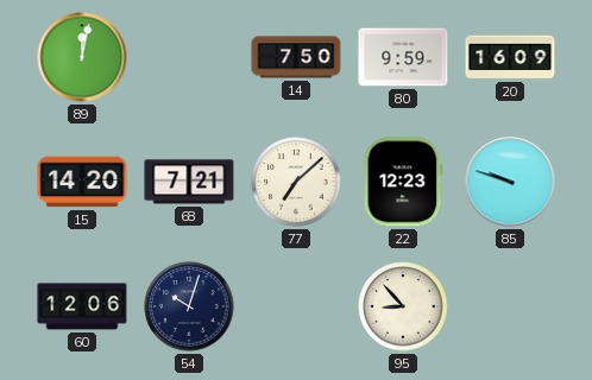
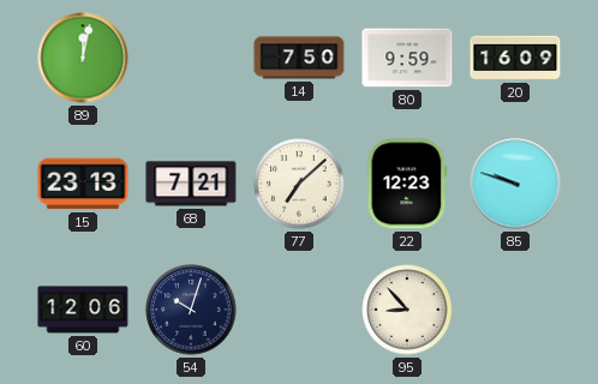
15: 14:20 -> 23:13 (83, 184)
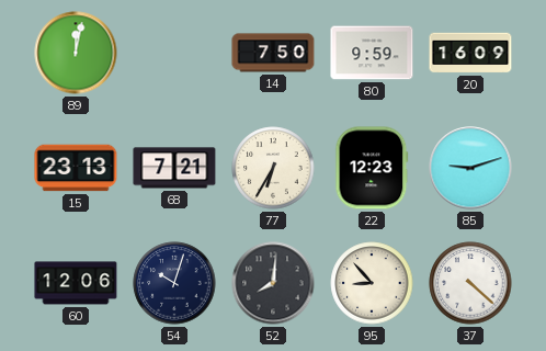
77: 7:08 -> 6:35 (273, 168)
85: 9:48 -> 9:12 (470, 168)
52: none -> 8:01 (273, 283)
37: none -> 4:22 (470, 283)
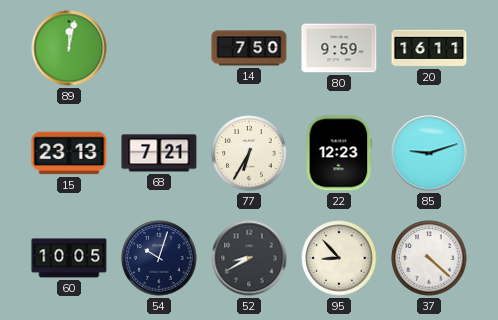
20: 16:09 -> 16:11 (429, 48)
60: 12:06 -> 10:05 (69, 258)
52: 8:01 -> 8:40 (249, 258)
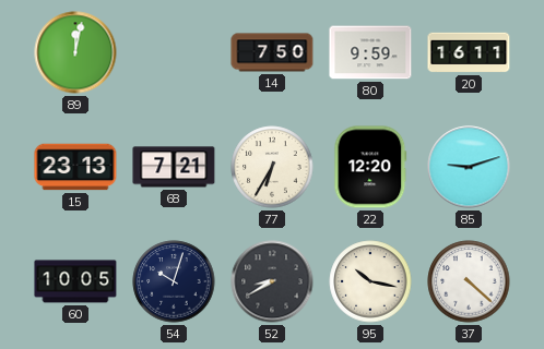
22: 12:23 -> 12:20 (370, 167)
95: 8:53 -> 10:17 (370, 281)
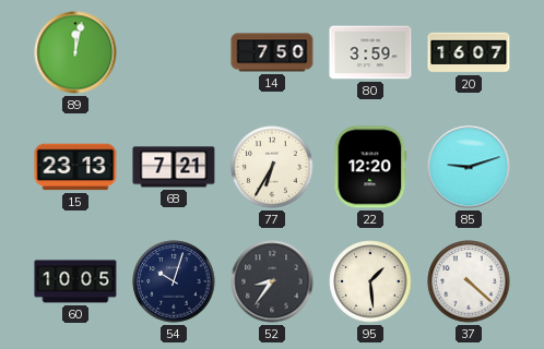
80: 9:59 -> 3:59 (370, 52)
20: 16:11 -> 16:07 (469, 52)
52: 8:40 -> 8:36 (272, 281)
95: 10:17 -> 1:29 (370, 281)
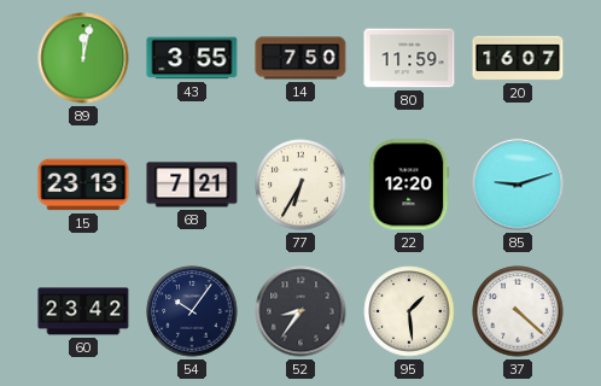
43: none -> 3:55 (192, 58)
80: 3:59 -> 11:59 (409, 58)
60: 10:05 -> 23:42 (83, 311)
54: 10:03 -> 10:06 (192, 311)
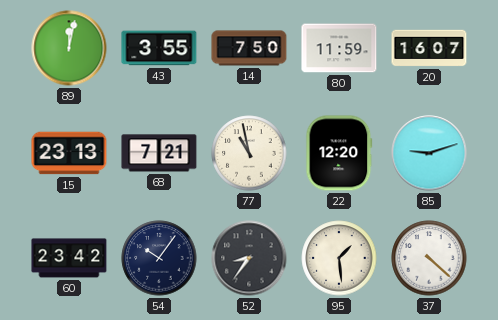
77: 6:35 -> 10:58 (249, 153)
